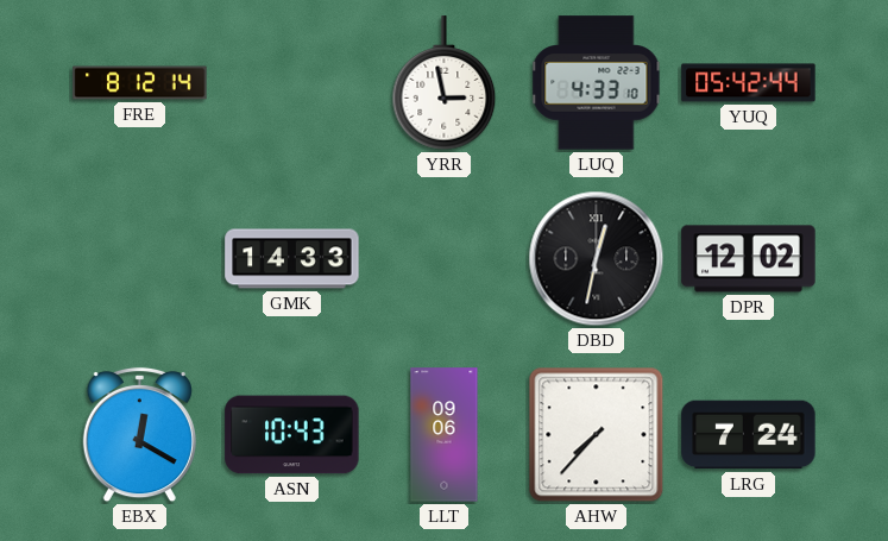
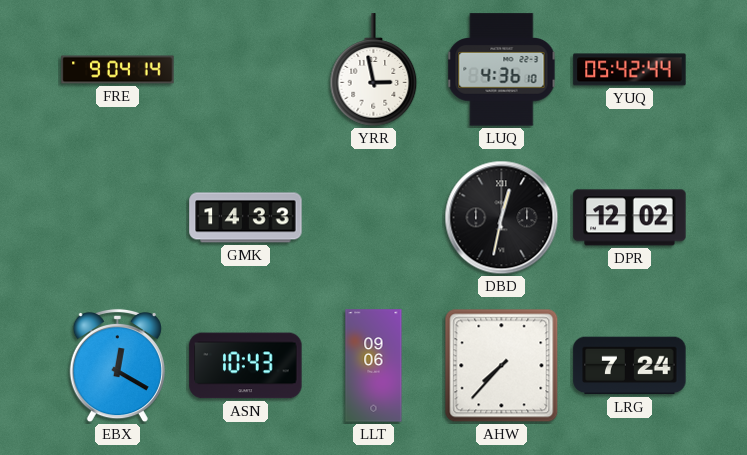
FRE: 8:12 -> 9:04 (118, 70)
LUQ: 4:33 -> 4:36 (502, 70)
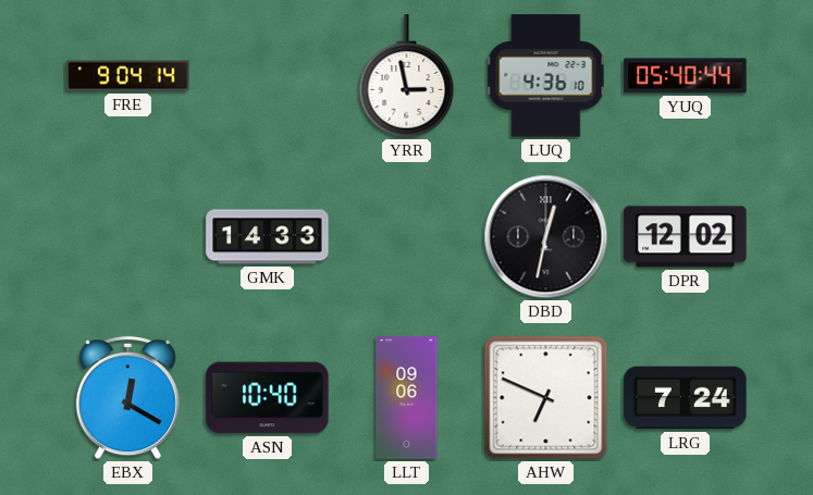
YUQ: 05:42 -> 05:40 (686, 76)
ASN: 10:43 -> 10:40 (268, 398)
AHW: 7:37 -> 6:49 (546, 398)
